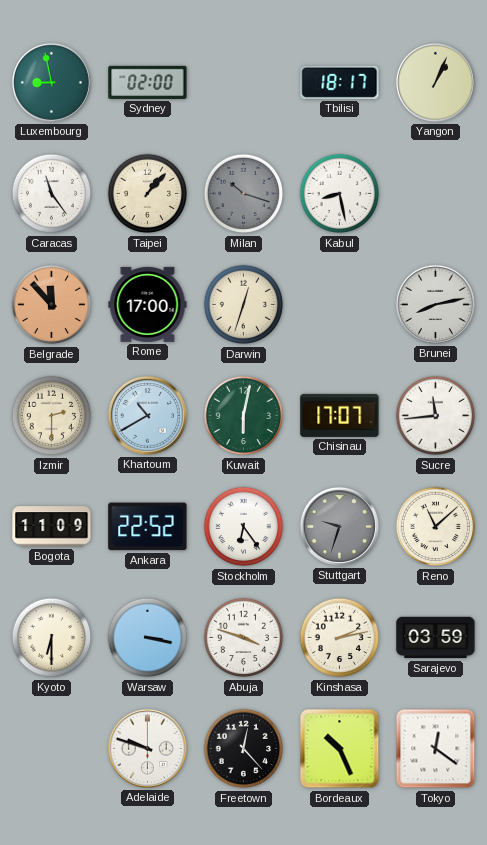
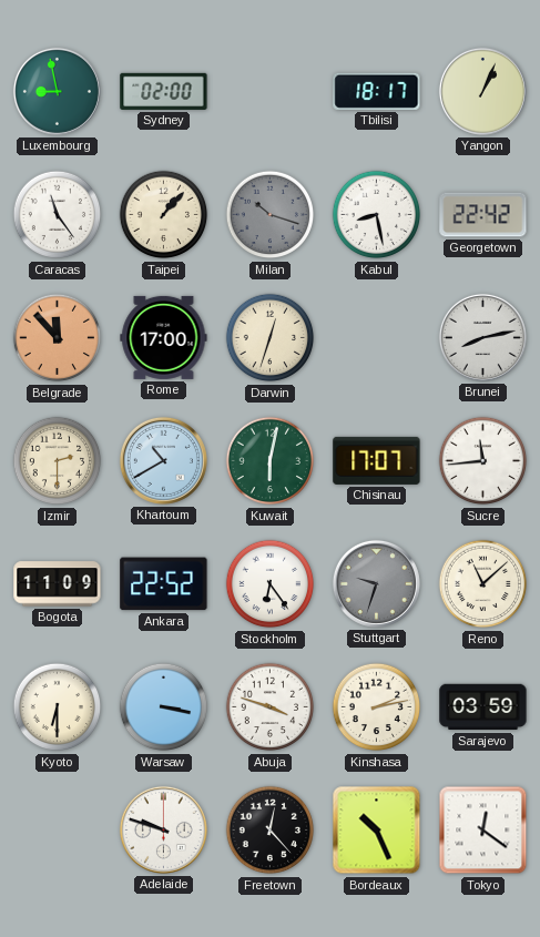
Georgetown: none -> 22:42 (483, 215)
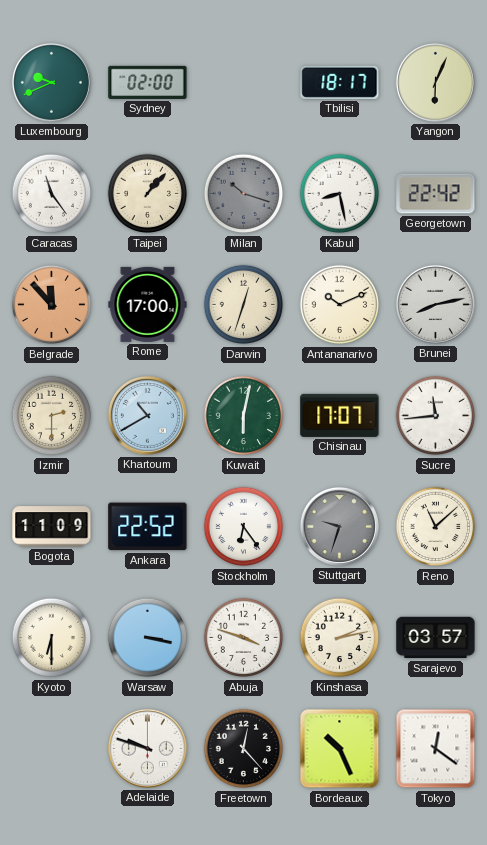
Luxembourg: 8:58 -> 9:41 (51, 82)
Yangon: 1:04 -> 6:04 (435, 82)
Antananarivo: none -> 10:11 (340, 305)
Sarajevo: 03:59 -> 03:57 (436, 638)
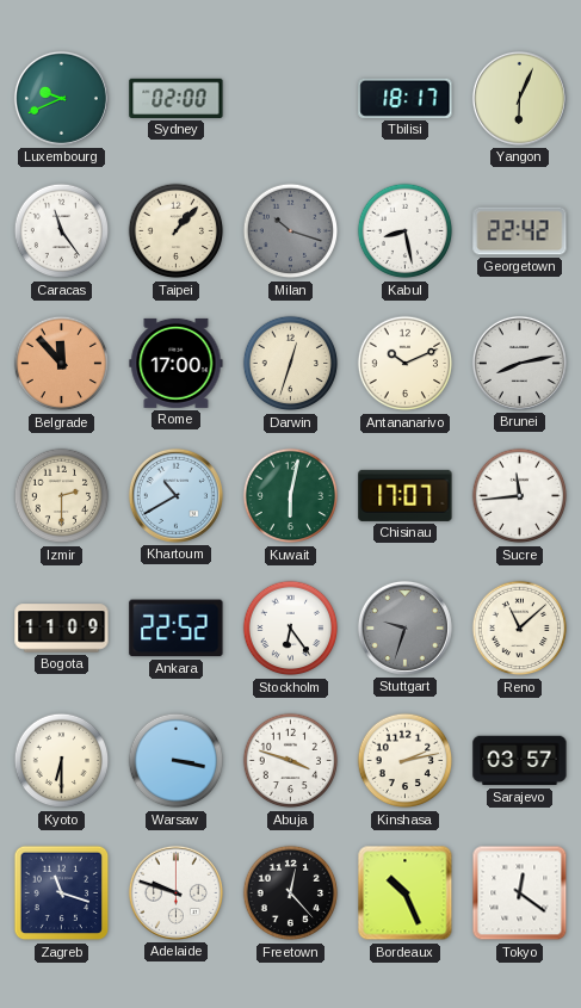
Zagreb: none -> 11:18 (62, 893)
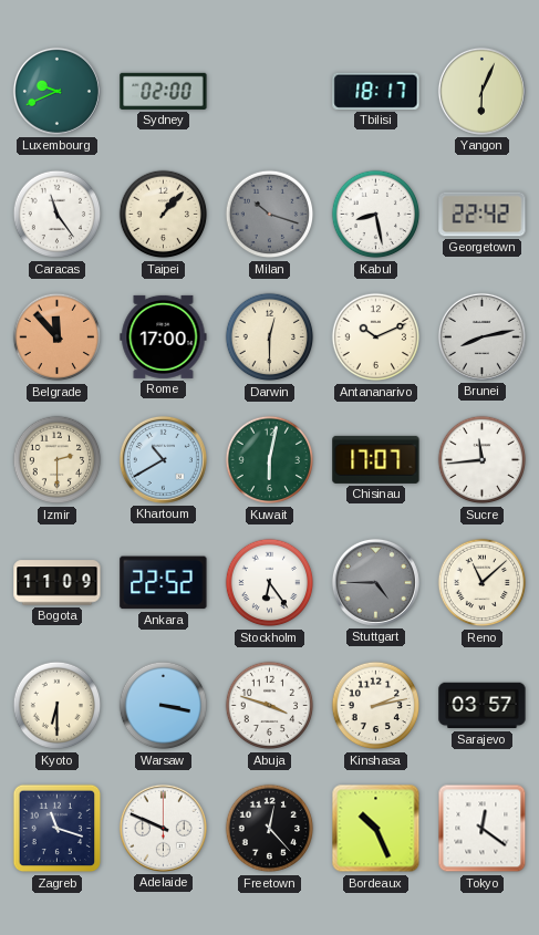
Darwin: 12:33 -> 12:30 (270, 337)
Stuttgart: 9:33 -> 4:45 (375, 582)
Adelaide: 9:48 -> 9:49 (163, 828)
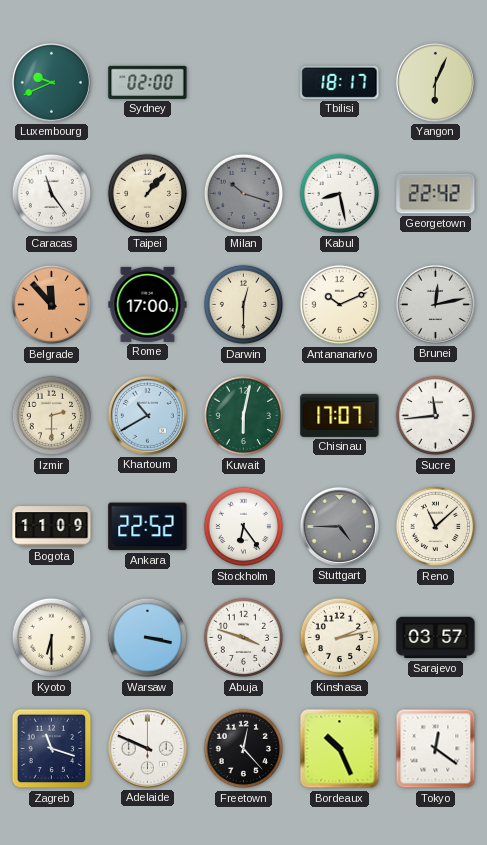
Brunei: 8:13 -> 12:13 (435, 304)
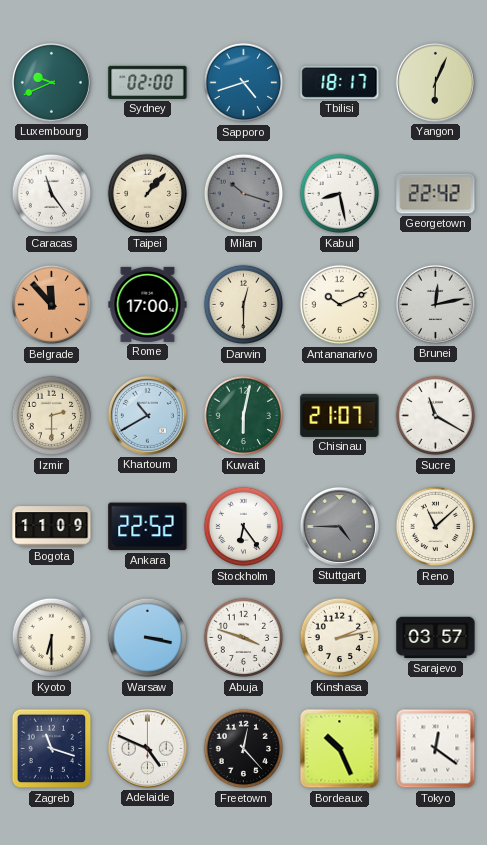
Sapporo: none -> 4:42 (244, 83)
Chisinau: 17:07 -> 21:07 (340, 415)
Sucre: 11:44 -> 11:20 (436, 416)
Adelaide: 9:49 -> 4:49 (147, 748)
